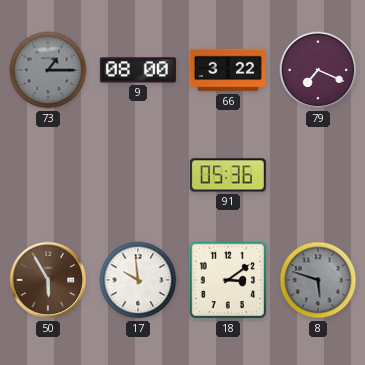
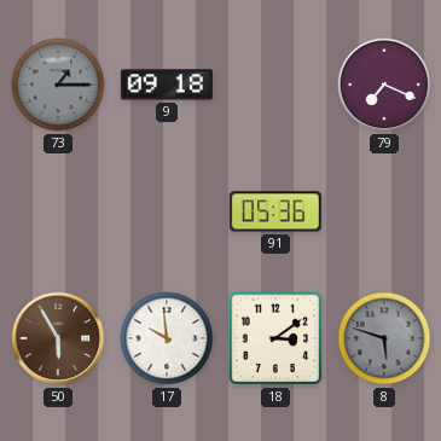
9: 08:00 -> 09:18 (167, 85)
66: 3:22 -> none (228, 70)
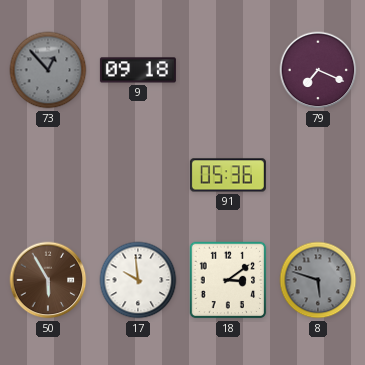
73: 1:15 -> 12:53 (48, 70)
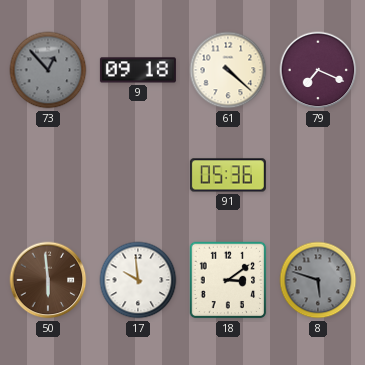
61: none -> 4:22 (228, 70)
50: 5:55 -> 5:59 (48, 280)
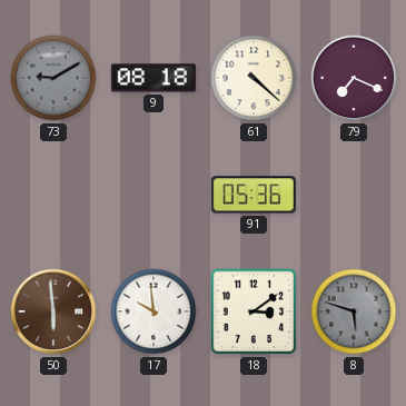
73: 12:53 -> 9:10 (53, 78)
9: 09:18 -> 08:18 (154, 78)
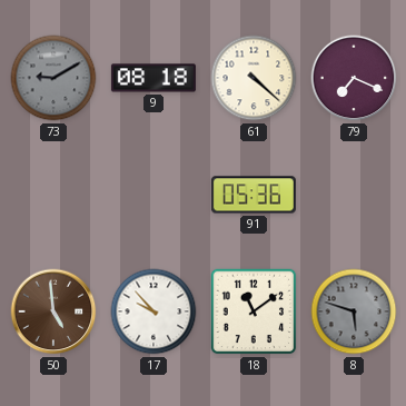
50: 5:59 -> 4:59 (53, 311)
17: 9:59 -> 9:53 (154, 311)
18: 3:09 -> 11:09 (254, 311)
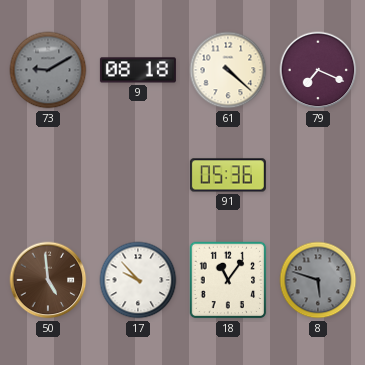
18: 11:09 -> 11:06 (228, 280)
